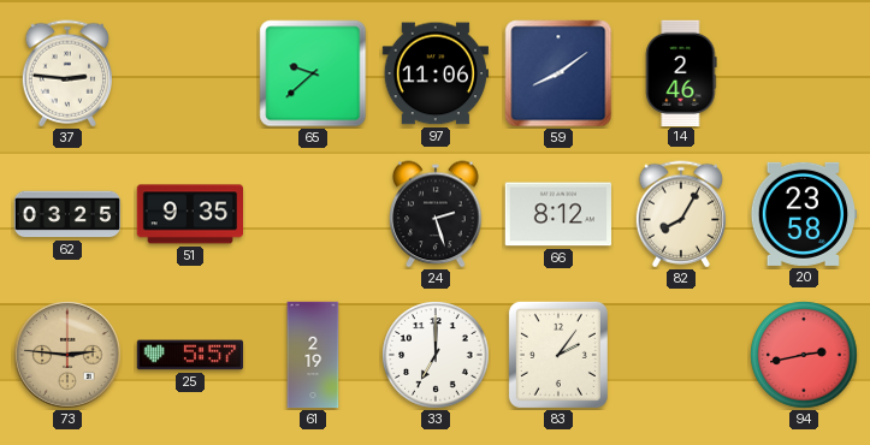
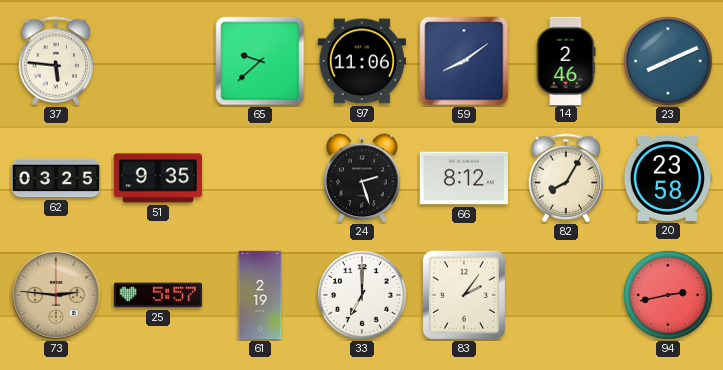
37: 2:46 -> 5:46 (55, 61)
23: none -> 8:11 (668, 61)
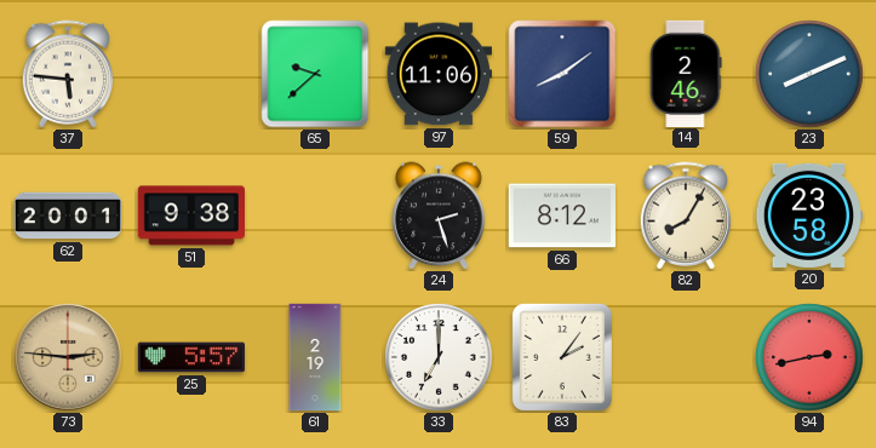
62: 03:25 -> 20:01 (68, 216)
51: 9:35 -> 9:38 (190, 216)
